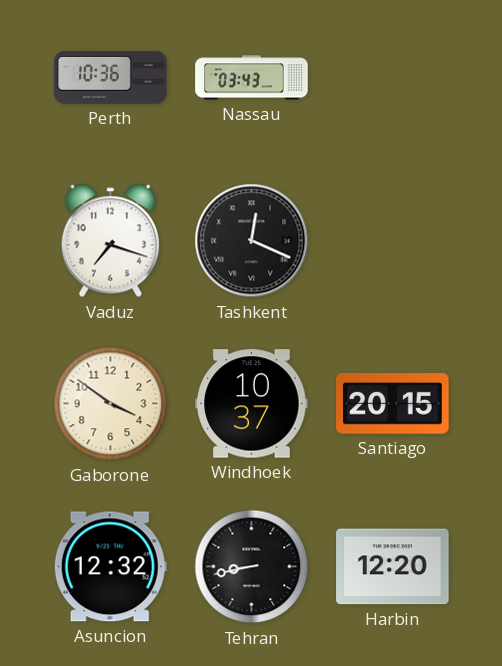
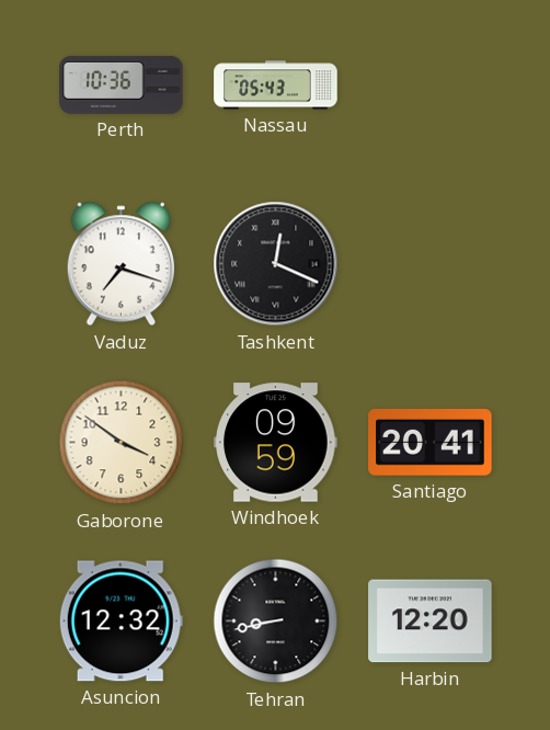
Nassau: 03:43 -> 05:43 (276, 85)
Windhoek: 10:37 -> 09:59 (276, 443)
Santiago: 20:15 -> 20:41 (431, 443)
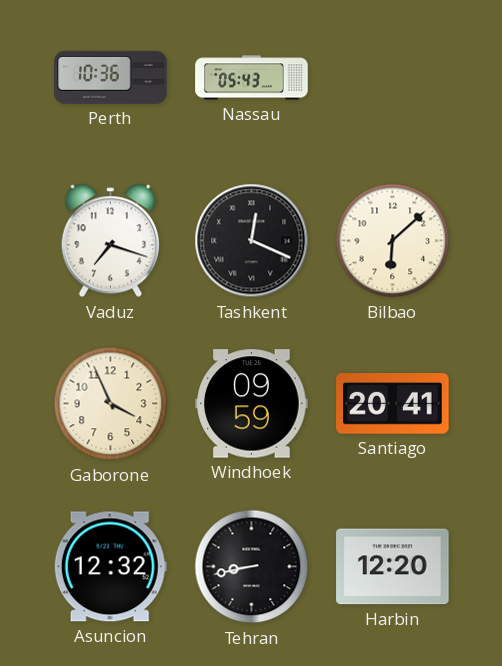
Bilbao: none -> 6:08 (393, 241)
Gaborone: 3:51 -> 3:56 (111, 404)
